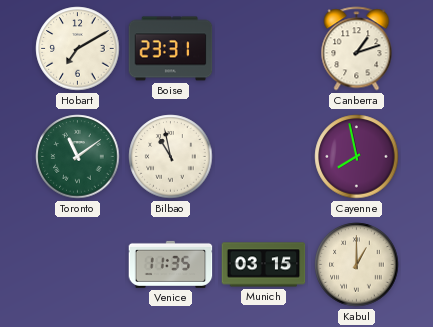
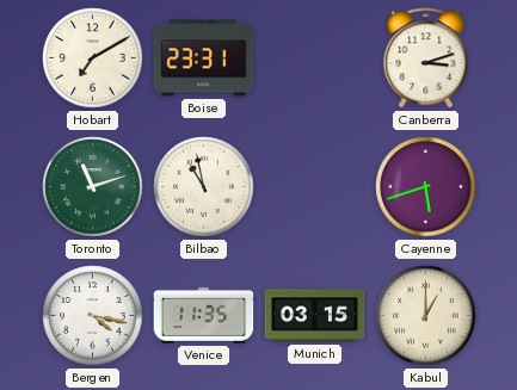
Canberra: 1:12 -> 3:12 (426, 58)
Toronto: 11:09 -> 11:12 (93, 187)
Cayenne: 7:58 -> 5:42 (426, 187)
Bergen: none -> 4:17 (93, 316)
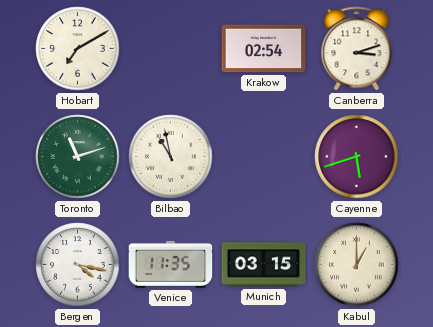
Boise: 23:31 -> none (204, 58)
Krakow: none -> 02:54 (264, 49)
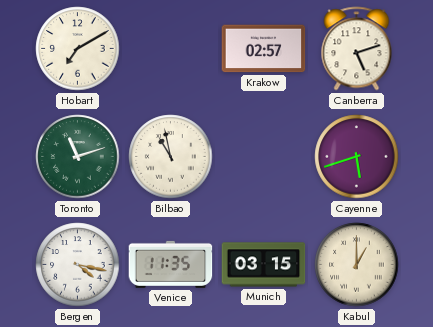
Krakow: 02:54 -> 02:57 (264, 49)
Canberra: 3:12 -> 5:12 (357, 49)
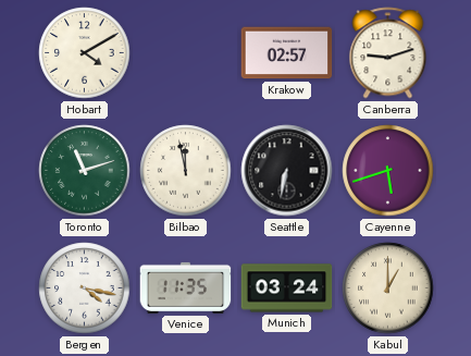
Hobart: 7:10 -> 4:10 (85, 53)
Canberra: 5:12 -> 9:12 (388, 53)
Bilbao: 10:58 -> 11:58 (186, 171)
Seattle: none -> 6:32 (287, 171)
Munich: 03:15 -> 03:24 (287, 289)
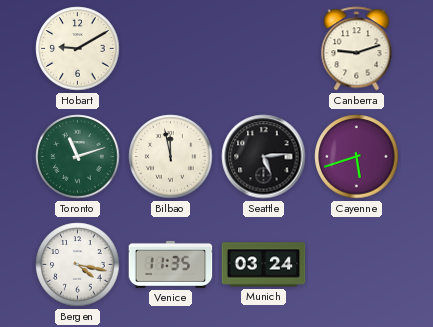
Hobart: 4:10 -> 9:10 (78, 49)
Krakow: 02:57 -> none (287, 53)
Seattle: 6:32 -> 5:14 (264, 157)
Kabul: 1:00 -> none (388, 289)
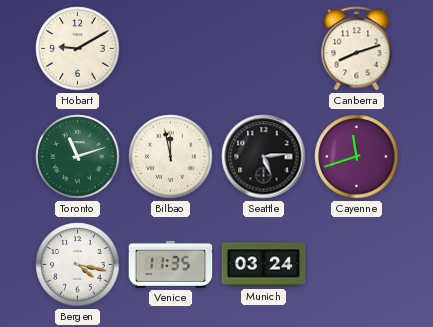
Canberra: 9:12 -> 8:12 (357, 49)
Cayenne: 5:42 -> 11:42 (357, 157)
